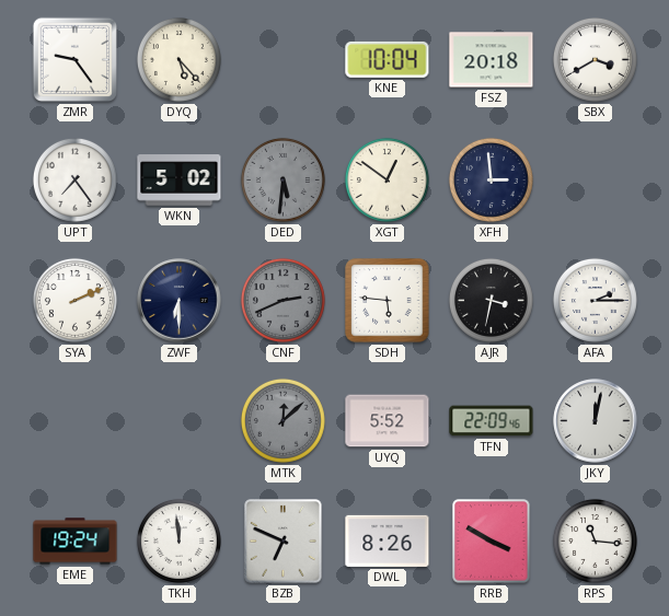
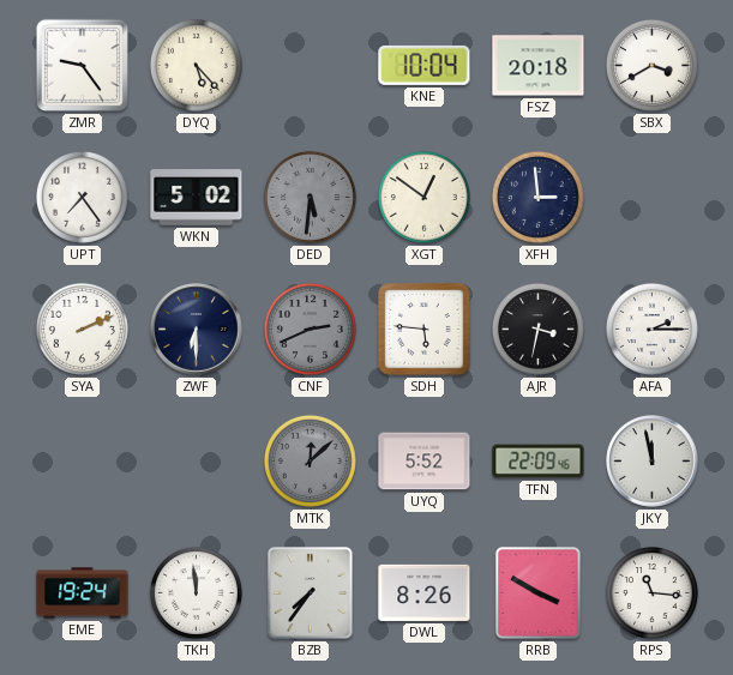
JKY: 12:02 -> 11:58 (653, 462)
BZB: 6:49 -> 7:36 (311, 593)
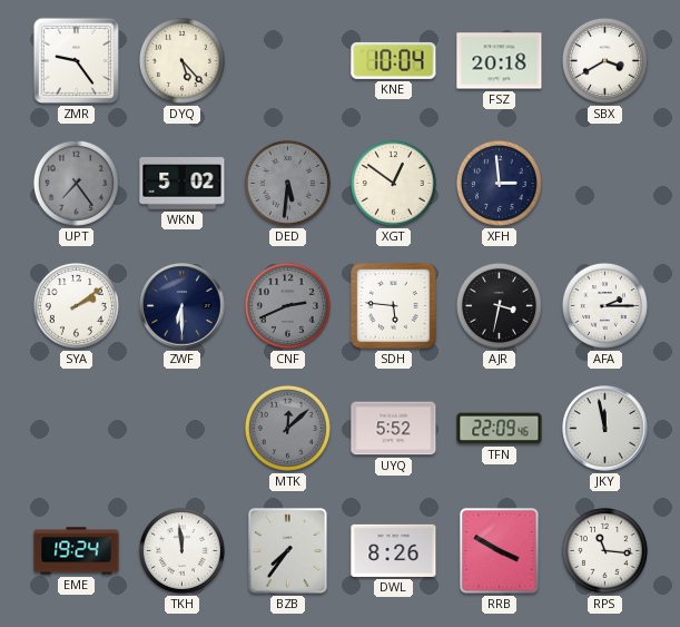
UPT dial: white -> grey (76, 183)
SYA: 2:11 -> 2:09 (76, 305)
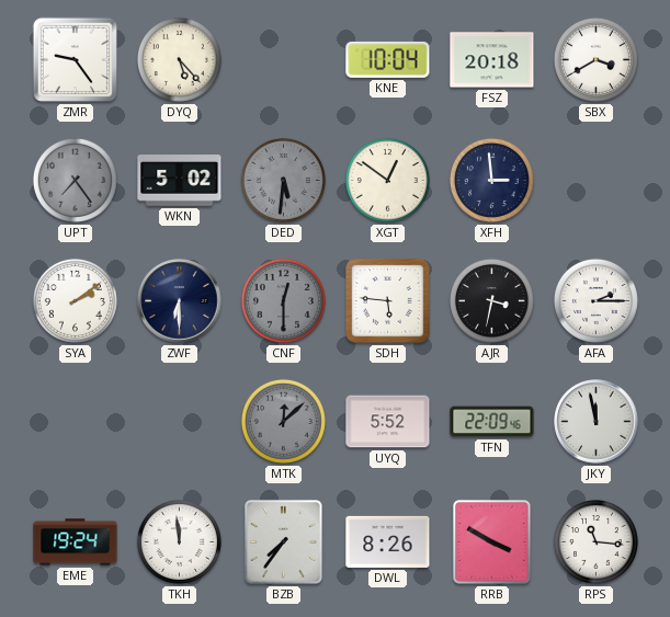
CNF: 2:41 -> 12:30 (283, 300)
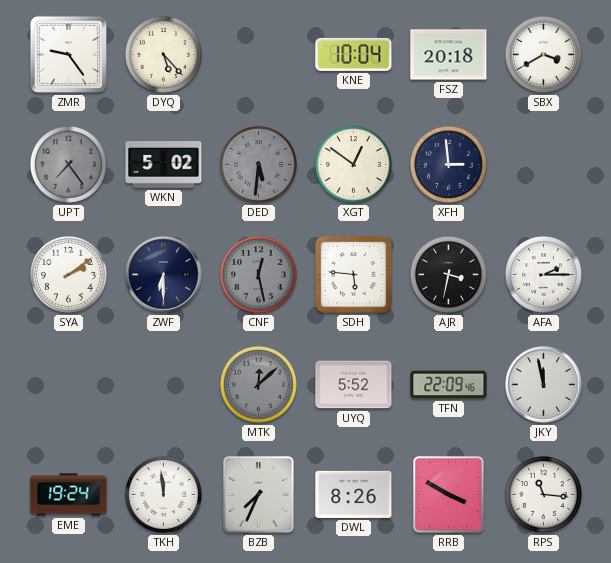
CNF: 12:30 -> 12:28 (258, 274)
BZB: 7:36 -> 7:34 (259, 495)
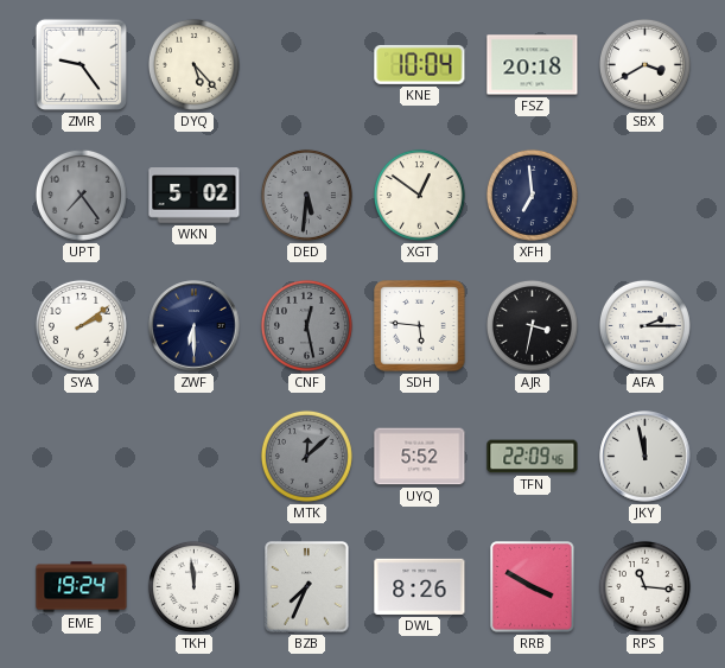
XFH: 2:59 -> 6:59 (532, 195)
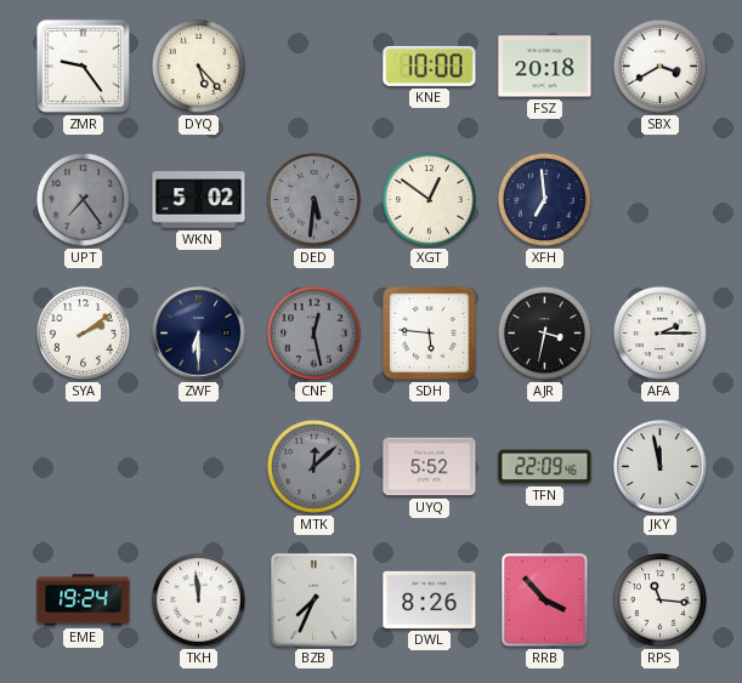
KNE: 10:04 -> 10:00 (430, 66)
RRB: 3:50 -> 3:53 (545, 601)
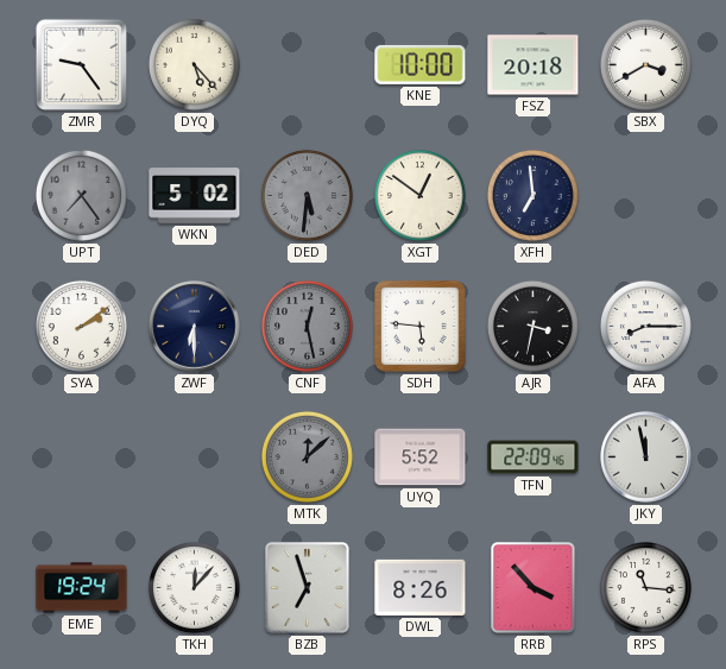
AFA: 2:15 -> 8:15 (645, 326)
TKH: 11:59 -> 12:07 (194, 587)
BZB: 7:34 -> 6:57 (308, 588)
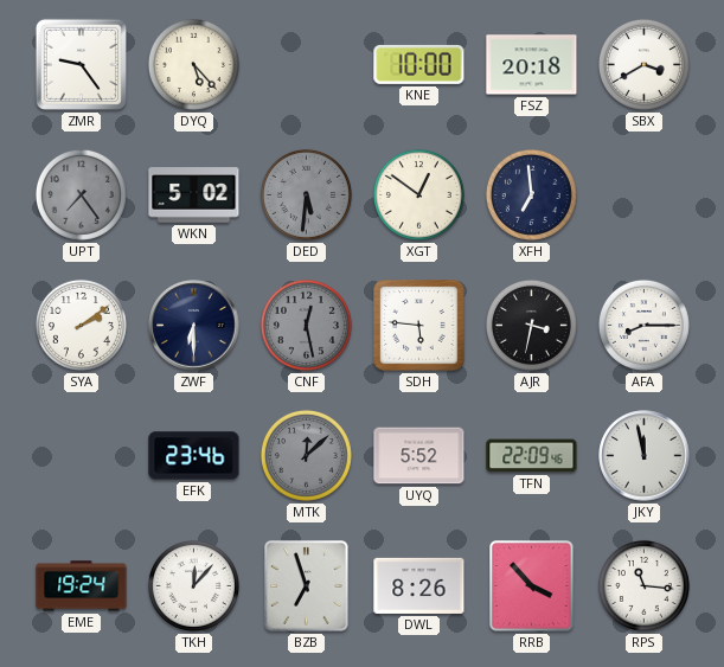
EFK: none -> 23:46 (194, 456)
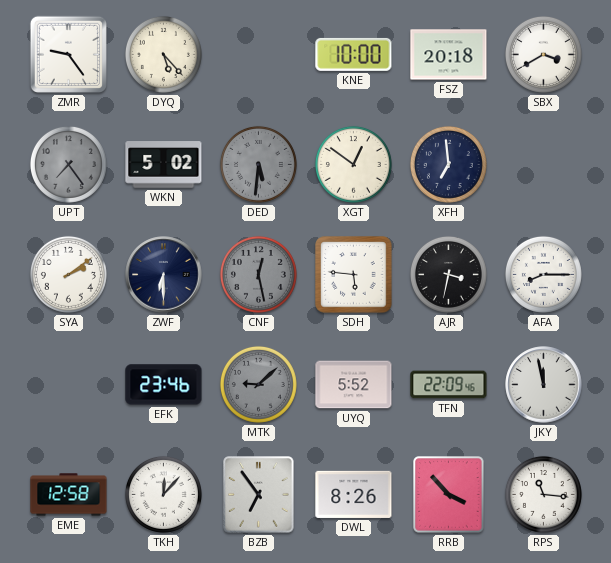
MTK: 12:08 -> 9:08 (258, 384)
EME: 19:24 -> 12:58 (69, 495)
BZB: 6:57 -> 6:54 (259, 495)
